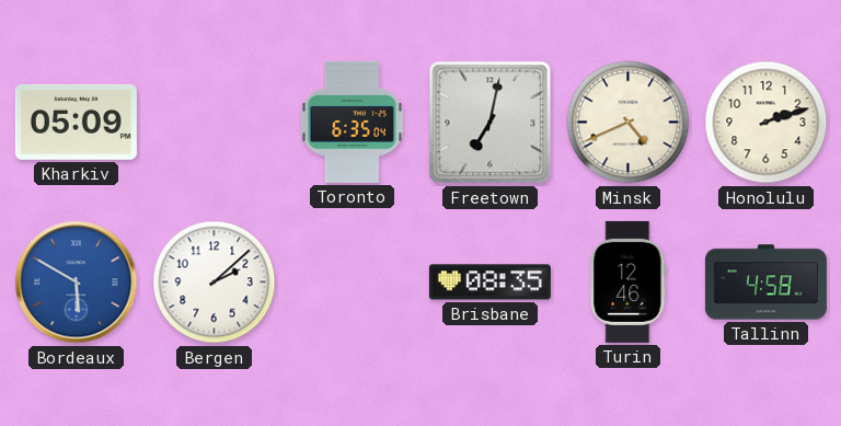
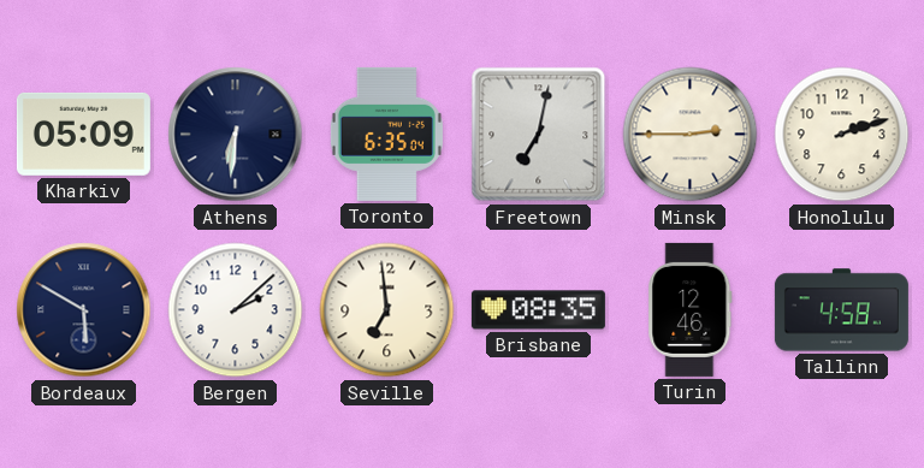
Athens: none -> 6:31 (236, 135)
Minsk: 4:41 -> 2:45 (691, 135)
Bordeaux dial: blue -> navy (84, 310)
Seville: none -> 6:59 (387, 310)
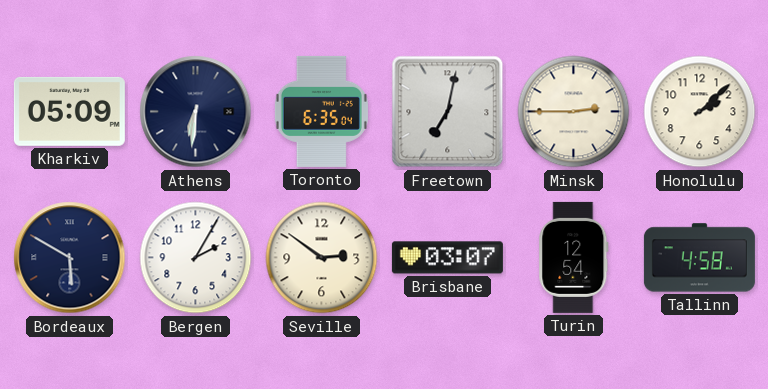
Honolulu: 2:12 -> 2:08 (700, 112)
Bergen: 2:08 -> 2:05 (196, 258)
Seville: 6:59 -> 2:51 (322, 258)
Brisbane: 08:35 -> 03:07 (447, 258)
Turin: 12:46 -> 12:54 (574, 257)
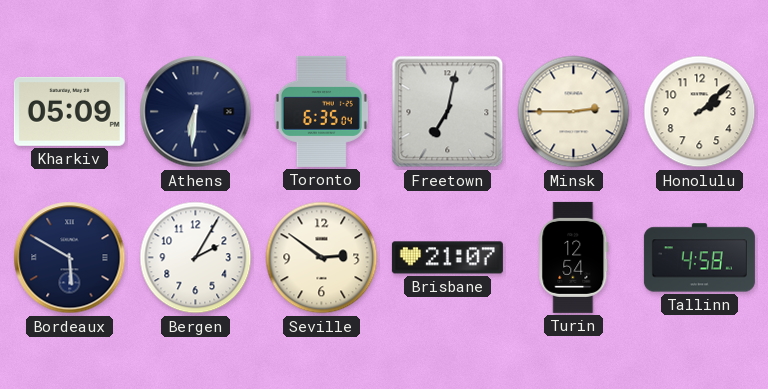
Brisbane: 03:07 -> 21:07 (447, 258)
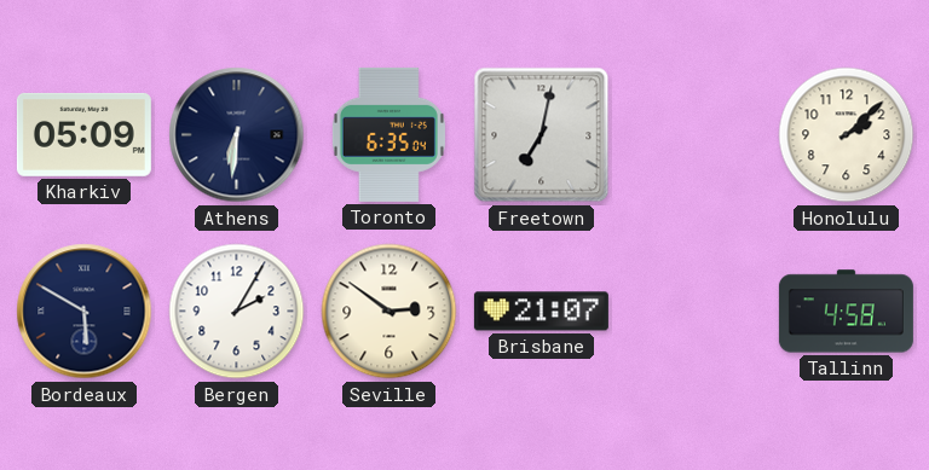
Minsk: 2:45 -> none (574, 112)
Turin: 12:54 -> none (574, 257)
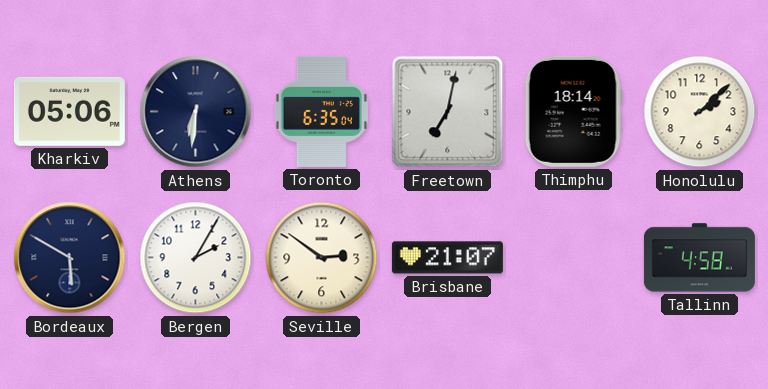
Kharkiv: 05:09 -> 05:06 (69, 111)
Thimphu: none -> 18:14 (573, 111)
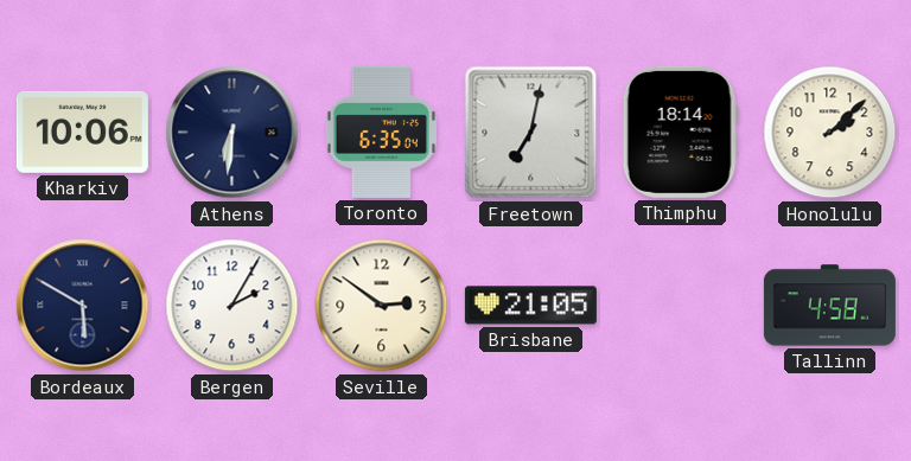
Kharkiv: 05:06 -> 10:06 (82, 132)
Brisbane: 21:07 -> 21:05 (530, 306)
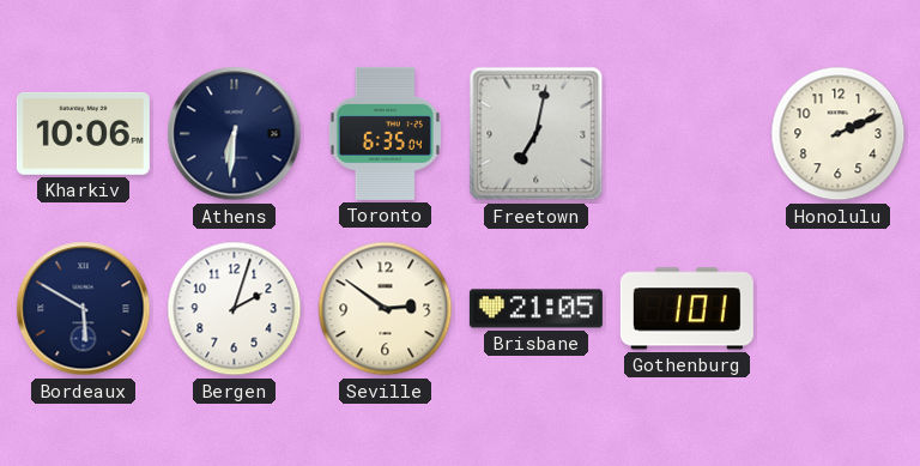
Thimphu: 18:14 -> none (680, 132)
Honolulu: 2:08 -> 2:11 (839, 134)
Bergen: 2:05 -> 2:03 (235, 309)
Gothenburg: none -> 1:01 (686, 309)
Tallinn: 4:58 -> none (829, 306)
